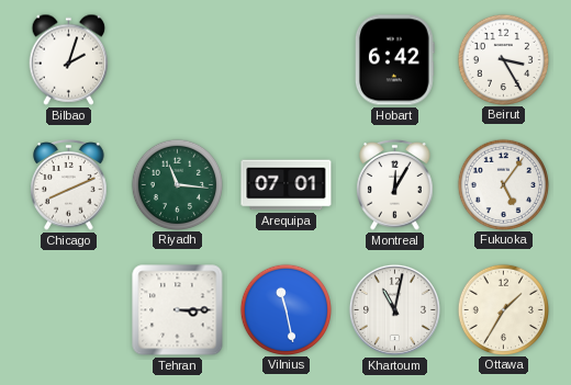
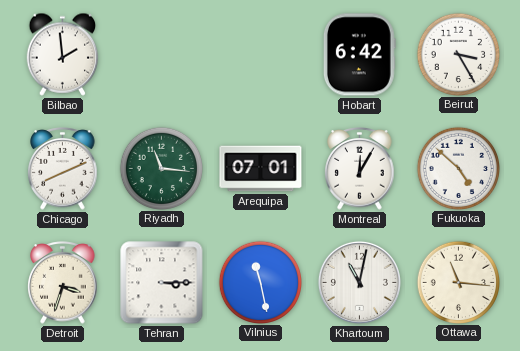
Bilbao: 2:03 -> 1:59 (63, 54)
Fukuoka: 5:06 -> 4:52 (458, 168)
Detroit: none -> 3:33 (63, 283)
Ottawa: 1:35 -> 11:16 (458, 282)
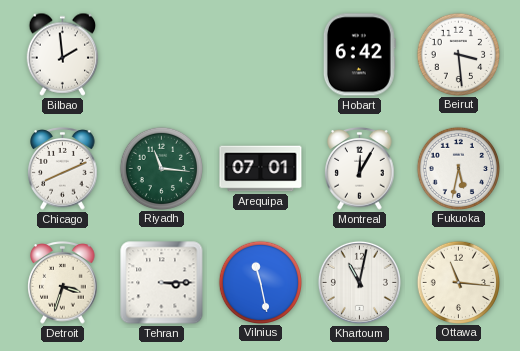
Beirut: 3:25 -> 3:29 (458, 54)
Fukuoka: 4:52 -> 5:32 (458, 168)
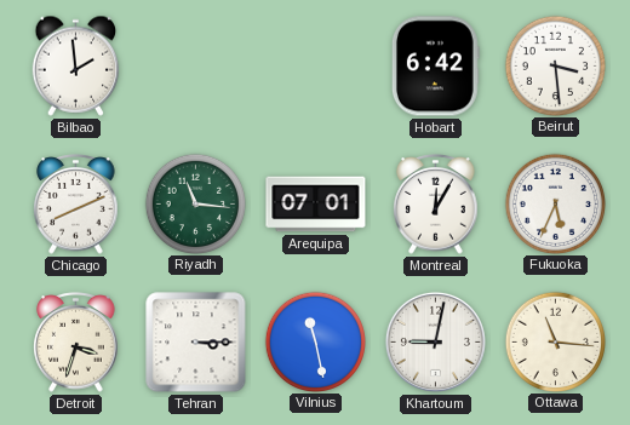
Fukuoka: 5:32 -> 5:34 (555, 203)
Khartoum: 11:02 -> 9:02 (435, 341)
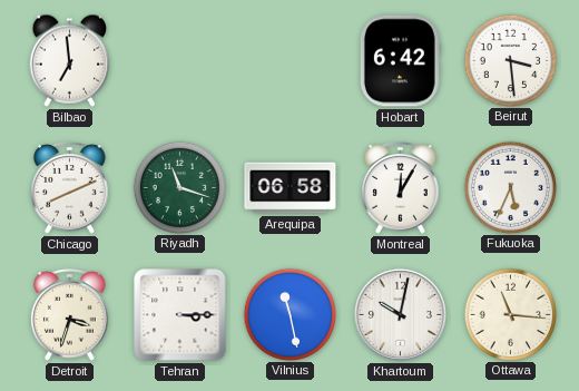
Bilbao: 1:59 -> 6:59 (70, 60)
Riyadh: 11:16 -> 11:18 (179, 187)
Arequipa: 07:01 -> 06:58 (291, 188)
Khartoum: 9:02 -> 10:02 (400, 314)
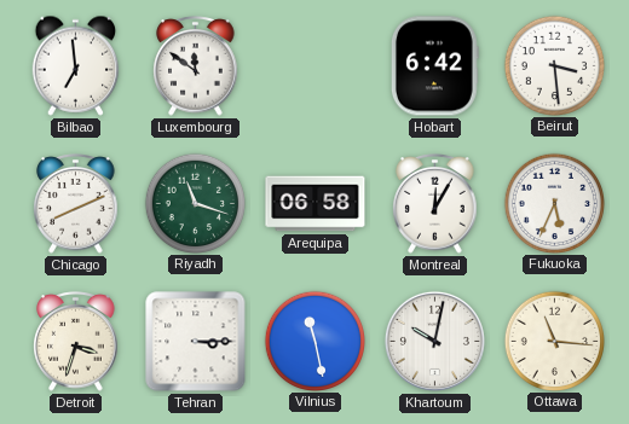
Luxembourg: none -> 11:51 (196, 66)
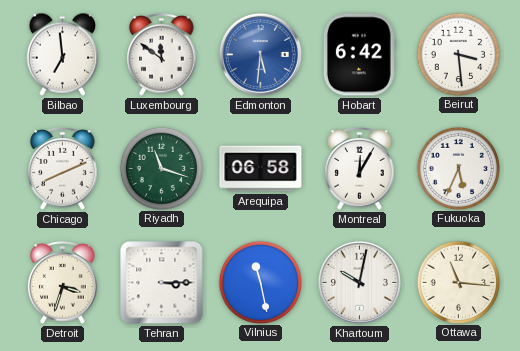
Edmonton: none -> 5:31 (260, 54)
